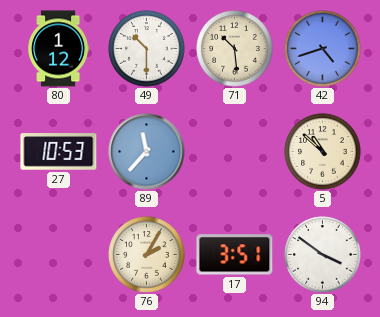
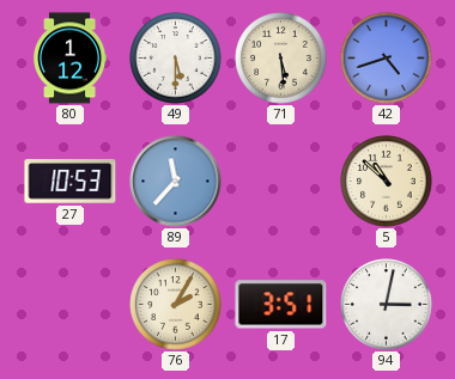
49: 10:30 -> 5:30 (176, 59)
71: 10:29 -> 5:29 (281, 59)
94: 3:51 -> 3:02 (387, 305)
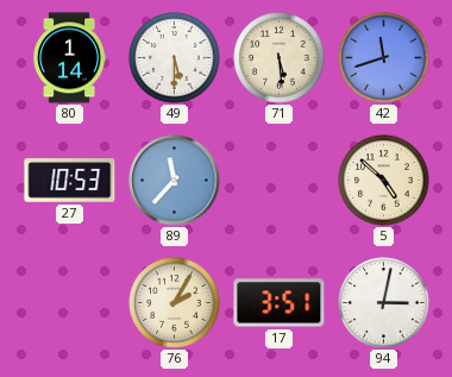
80: 1:12 -> 1:14 (70, 58)
42: 4:42 -> 11:42 (384, 58)
5: 10:52 -> 4:52 (384, 181)
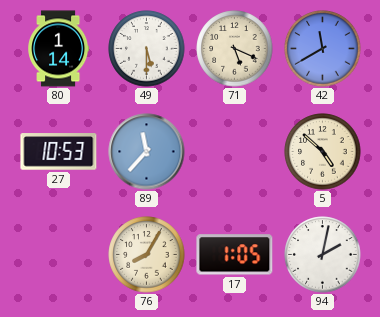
71: 5:29 -> 5:19 (235, 49)
42: 11:42 -> 11:40 (323, 49)
76: 2:05 -> 8:05 (147, 255)
17: 3:51 -> 1:05 (235, 255)
94: 3:02 -> 2:02 (323, 255)
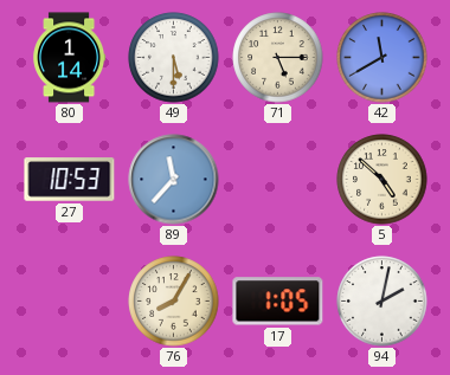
71: 5:19 -> 5:15 (278, 58)
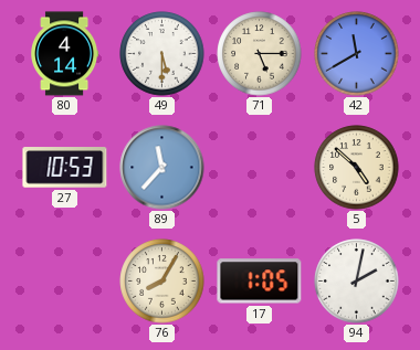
80: 1:14 -> 4:14 (65, 54)
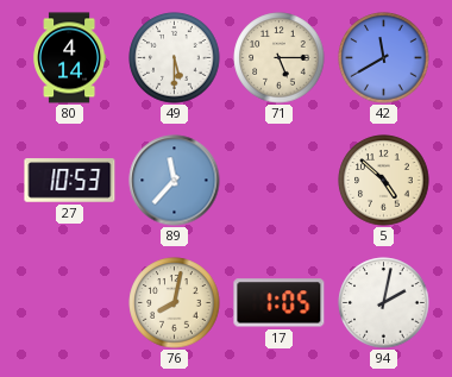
76: 8:05 -> 8:02 (175, 303)
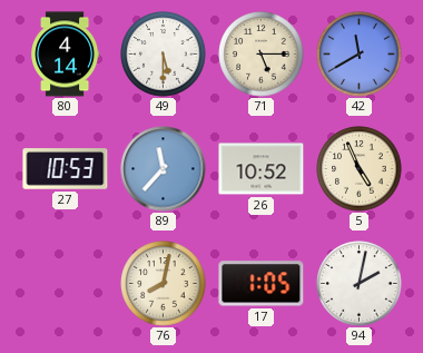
26: none -> 10:52 (262, 169)
5: 4:52 -> 4:56 (360, 169)
